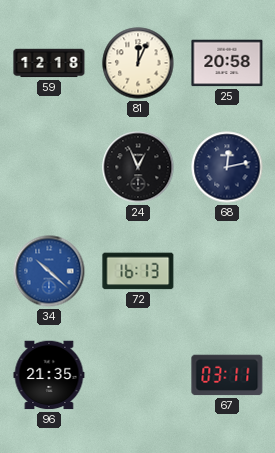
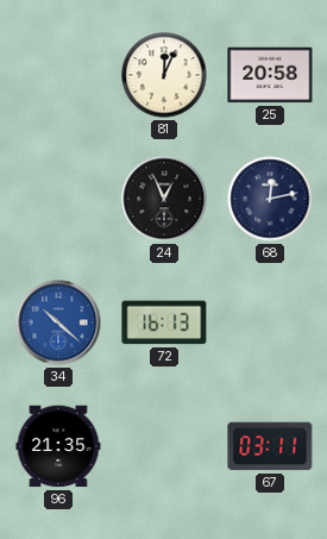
59: 12:18 -> none (49, 63)
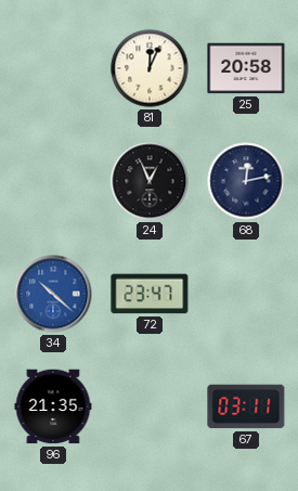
72: 16:13 -> 23:47 (150, 294)
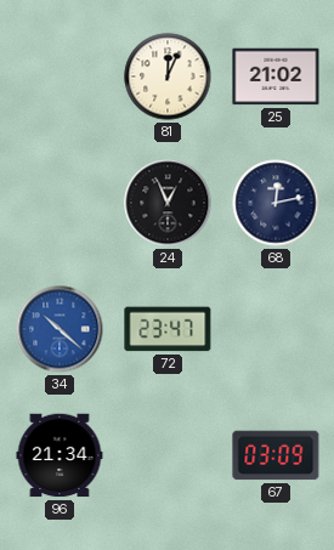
25: 20:58 -> 21:02 (276, 76)
96: 21:35 -> 21:34 (60, 455)
67: 03:11 -> 03:09 (276, 455)
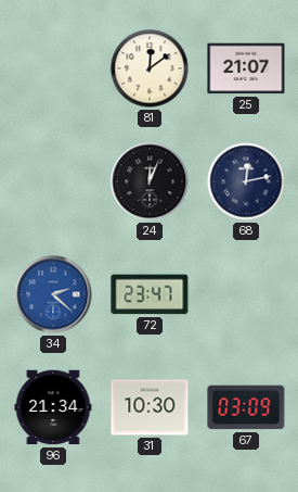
81: 12:04 -> 12:09 (150, 68)
25: 21:02 -> 21:07 (246, 68)
24: 12:56 -> 12:04 (150, 181)
34: 10:22 -> 2:22 (53, 294)
31: none -> 10:30 (150, 407)
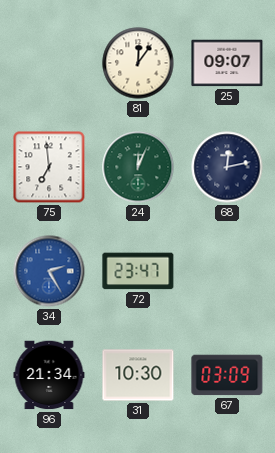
81: 12:09 -> 12:06 (138, 63)
25: 21:07 -> 09:07 (227, 63)
75: none -> 6:59 (49, 167)
24 dial: black -> green (138, 167)
34: 2:22 -> 2:25 (49, 271)
